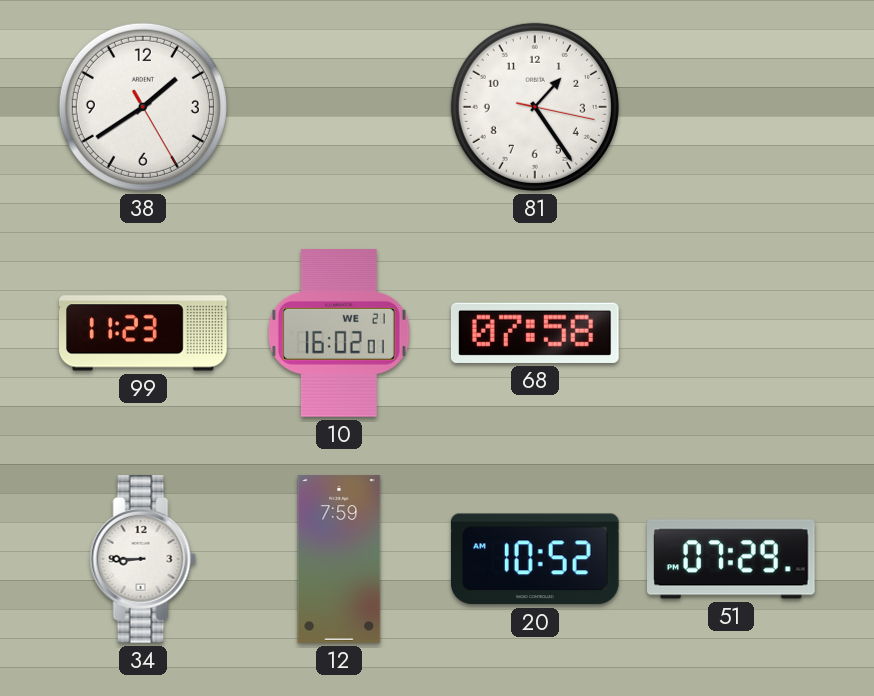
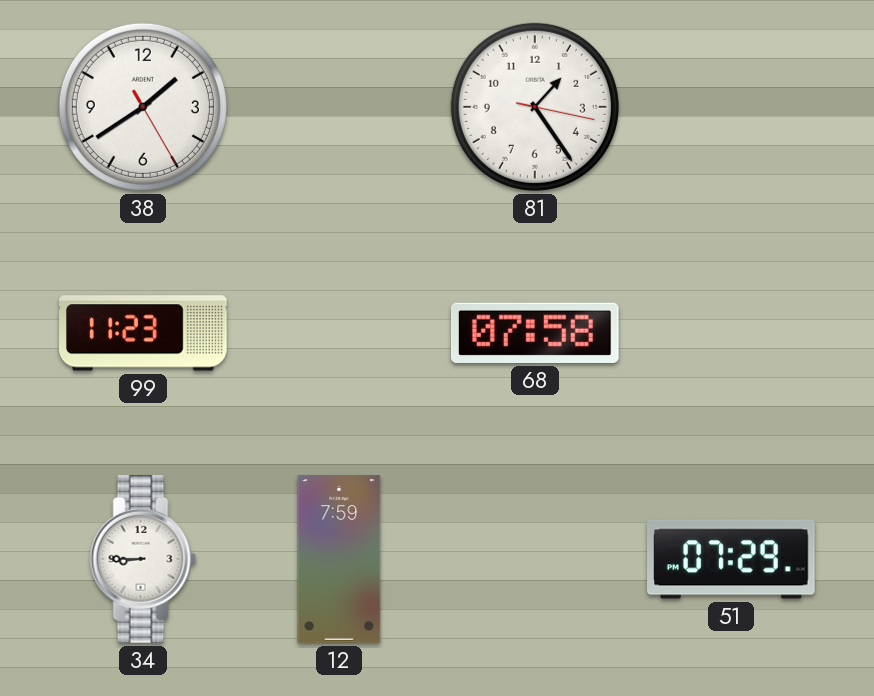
10: 16:02 -> none (339, 334)
20: 10:52 -> none (535, 559)
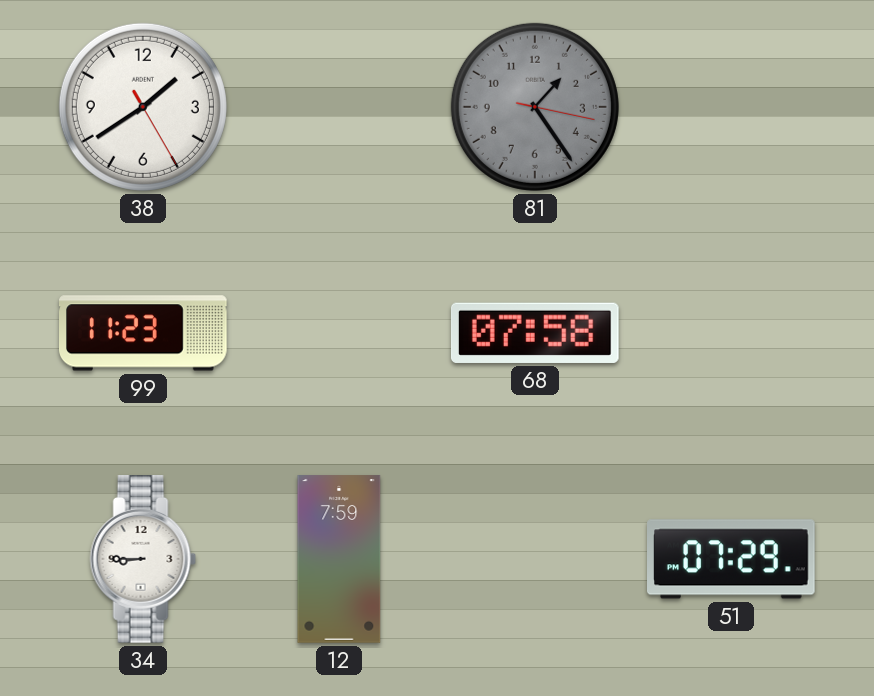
81 dial: white -> grey (535, 107)
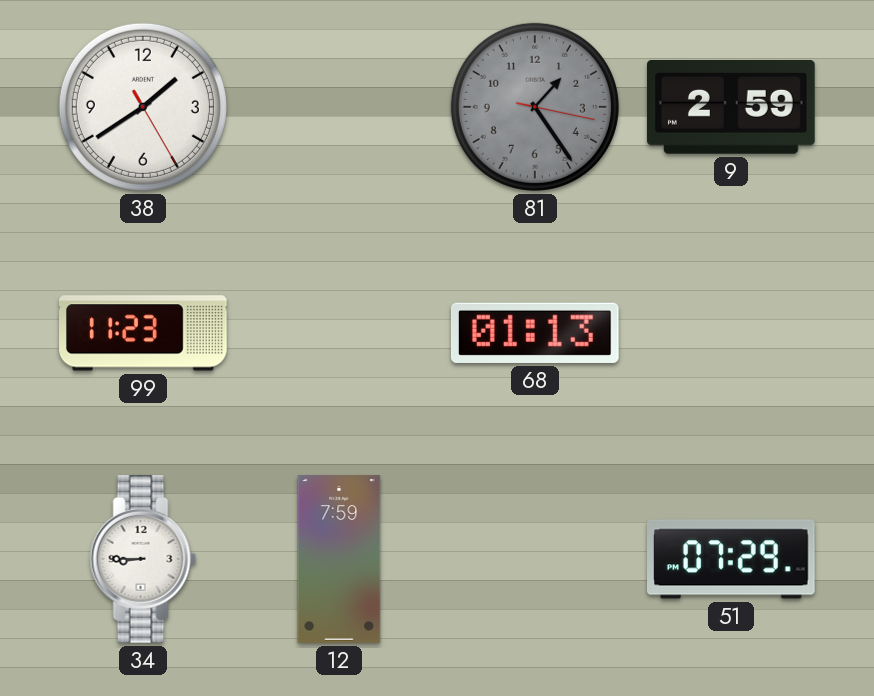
9: none -> 2:59 (732, 107)
68: 07:58 -> 01:13 (535, 333)
